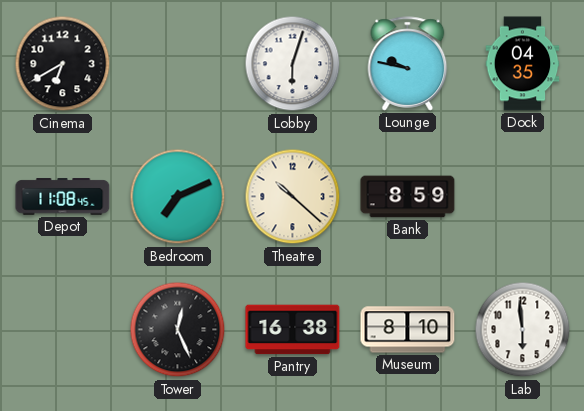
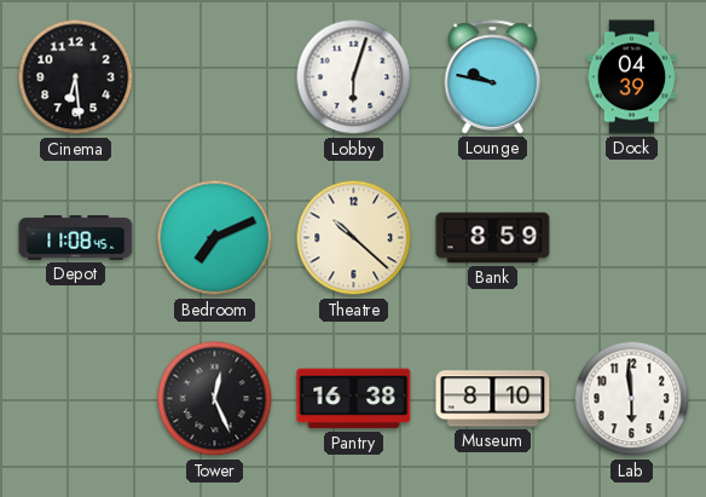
Cinema: 6:40 -> 6:29 (76, 77)
Dock: 04:35 -> 04:39 (632, 77)
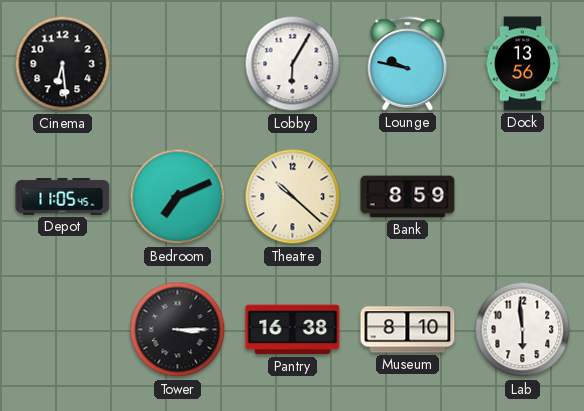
Lobby: 6:03 -> 6:05 (293, 64)
Dock: 04:39 -> 13:56 (523, 64)
Depot: 11:08 -> 11:05 (63, 197)
Tower: 12:26 -> 3:15 (178, 330)
